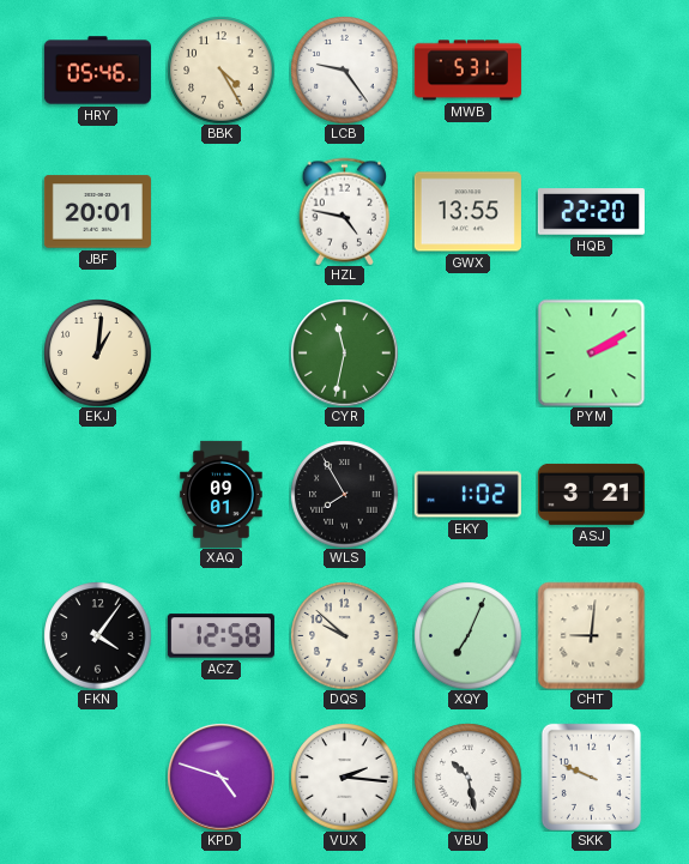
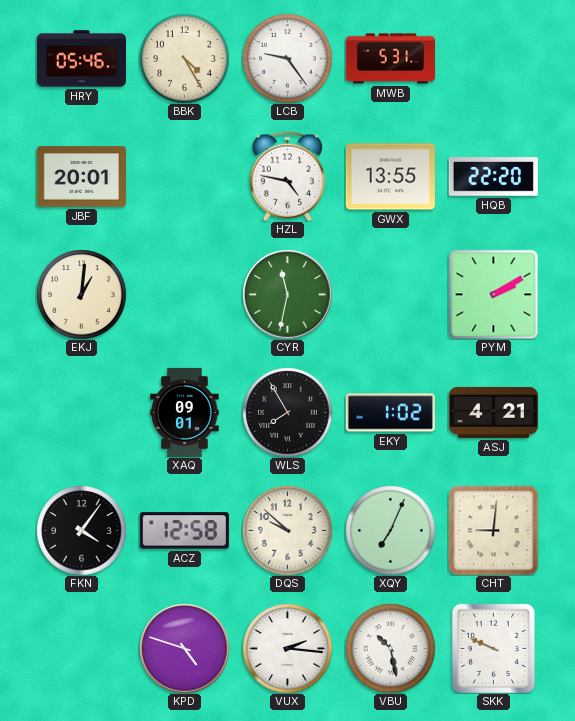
ASJ: 3:21 -> 4:21 (493, 412)
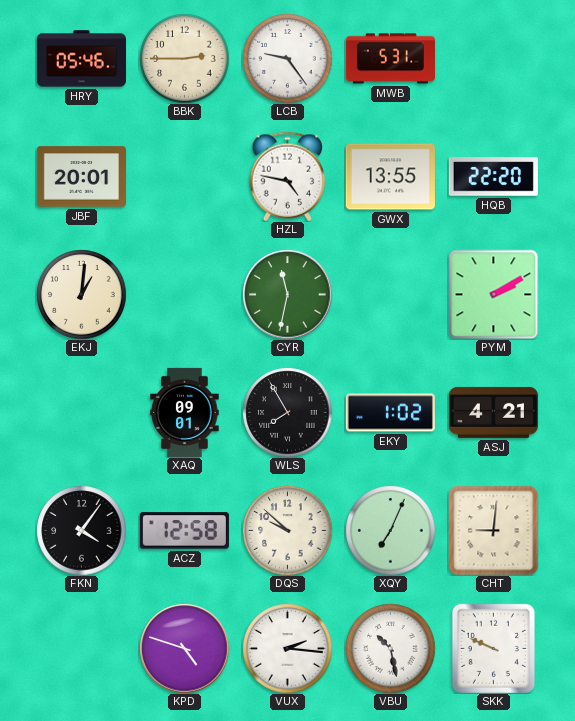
BBK: 4:25 -> 2:45 (184, 58)
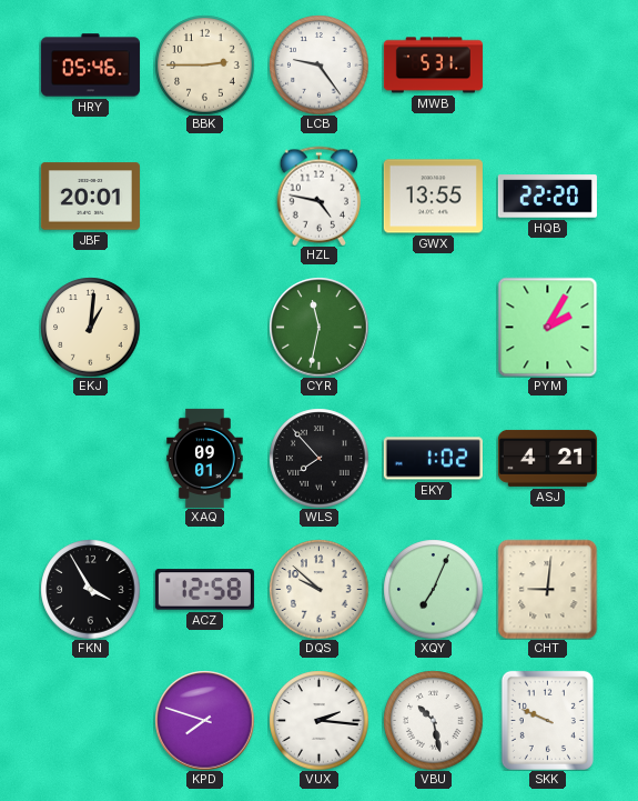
PYM: 2:10 -> 2:05 (547, 327)
WLS: 7:55 -> 7:53 (318, 458)
FKN: 4:06 -> 3:55 (90, 589)
KPD: 4:48 -> 7:48 (204, 720)
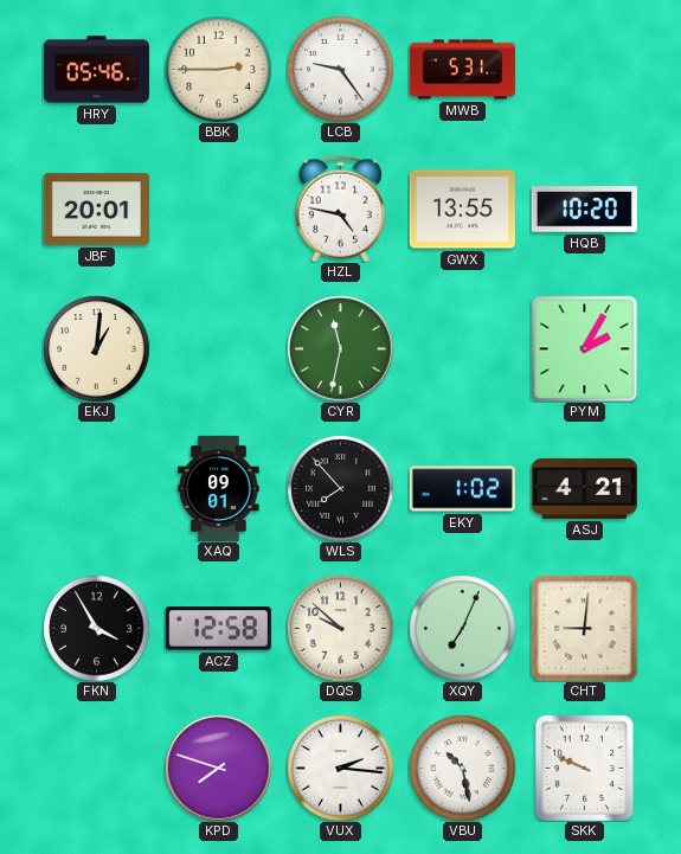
HQB: 22:20 -> 10:20 (584, 210)
